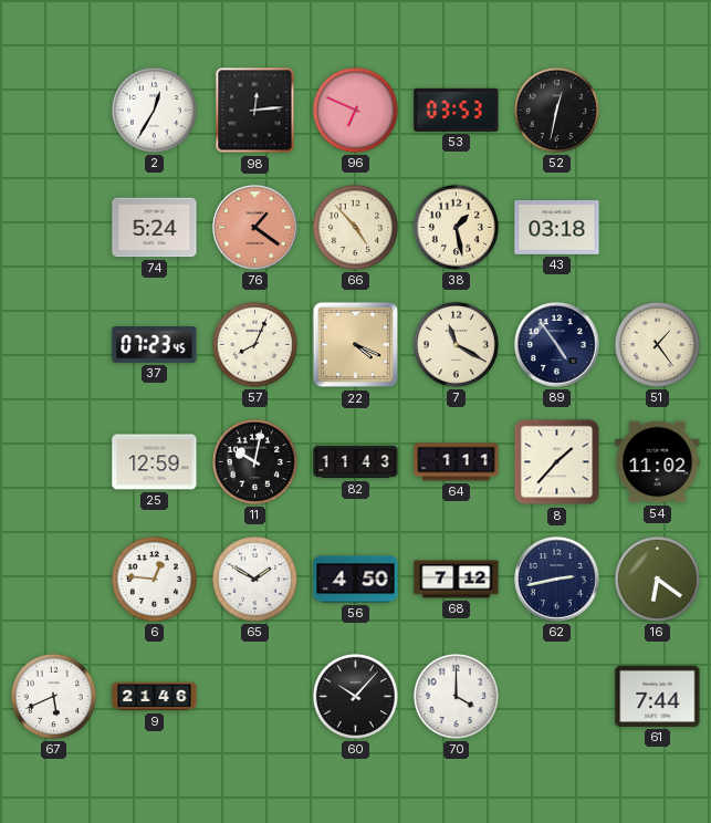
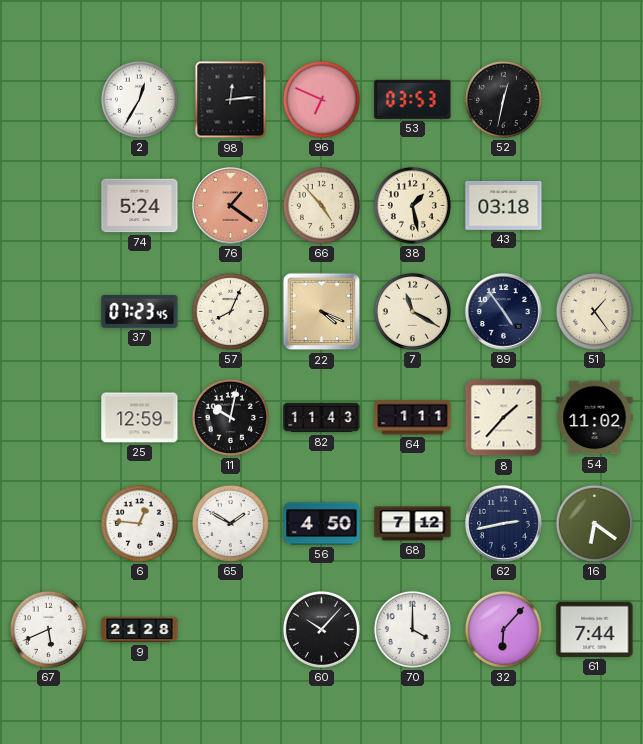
9: 21:46 -> 21:28 (140, 630)
32: none -> 6:07 (503, 629)
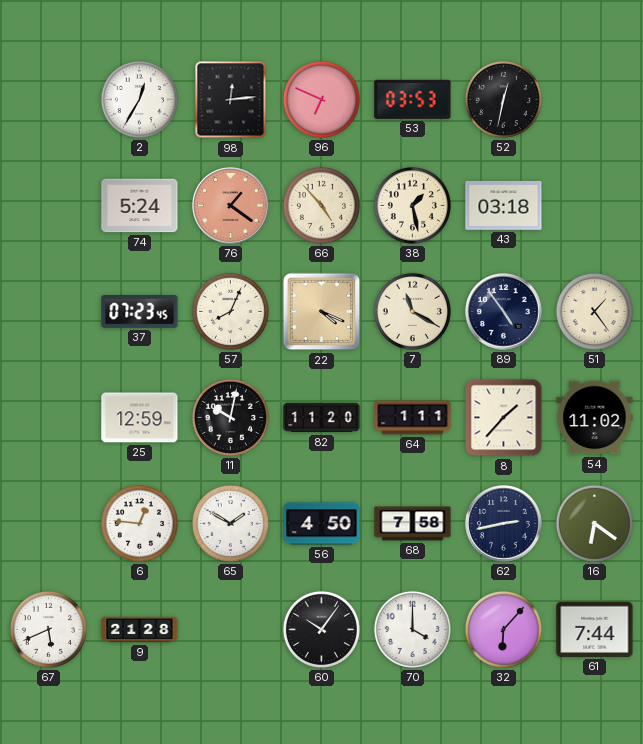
82: 11:43 -> 11:20 (322, 418)
68: 7:12 -> 7:58 (413, 524)
60: 10:07 -> 10:06 (321, 629)
